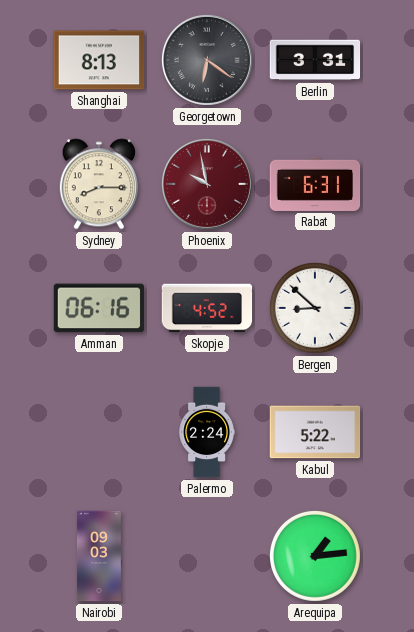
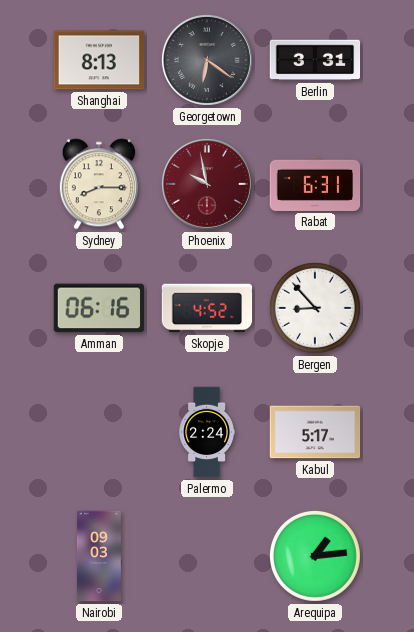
Bergen: 8:52 -> 8:53 (315, 308)
Kabul: 5:22 -> 5:17 (315, 432)
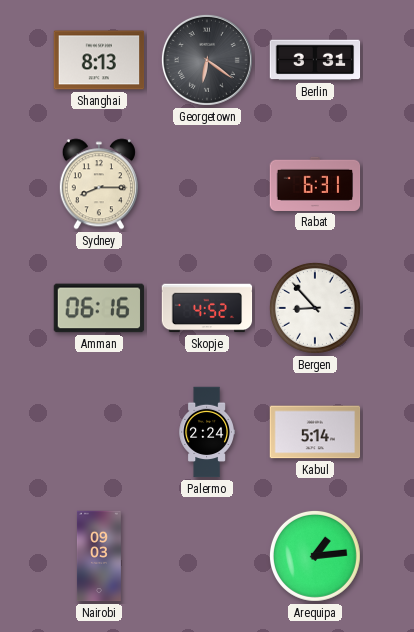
Phoenix: 9:58 -> none (207, 184)
Kabul: 5:17 -> 5:14 (315, 432)
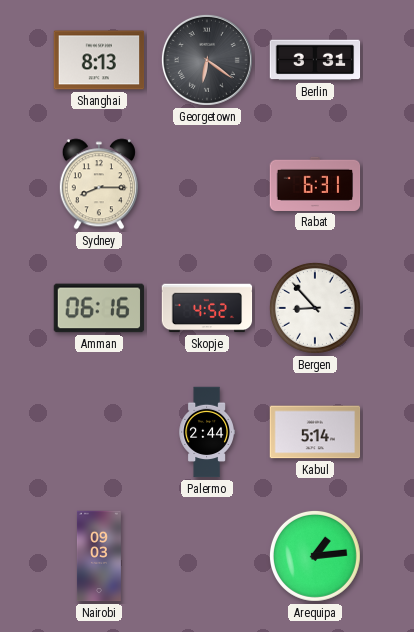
Palermo: 2:24 -> 2:44 (207, 432)
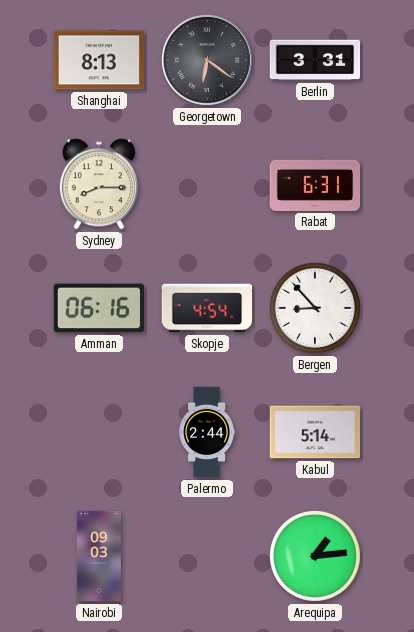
Skopje: 4:52 -> 4:54 (207, 308)
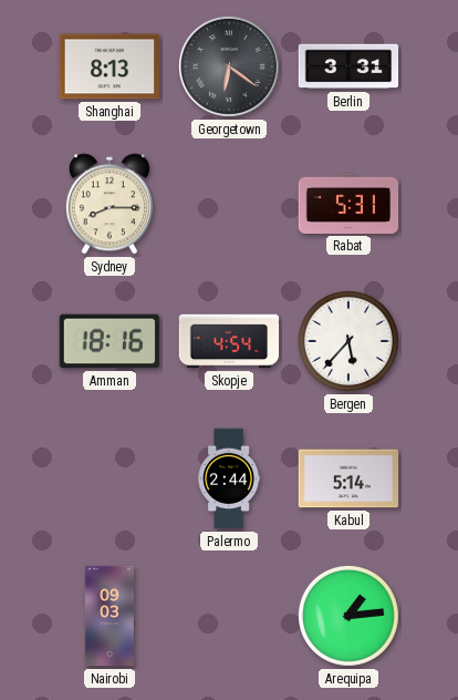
Rabat: 6:31 -> 5:31 (348, 204)
Amman: 06:16 -> 18:16 (110, 341)
Bergen: 8:53 -> 5:37 (348, 341)
